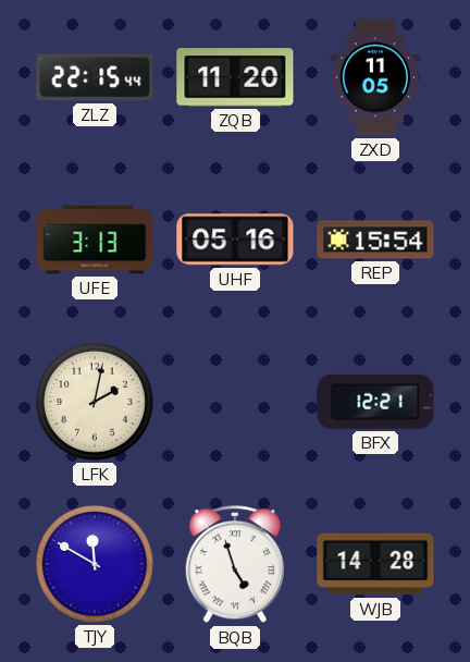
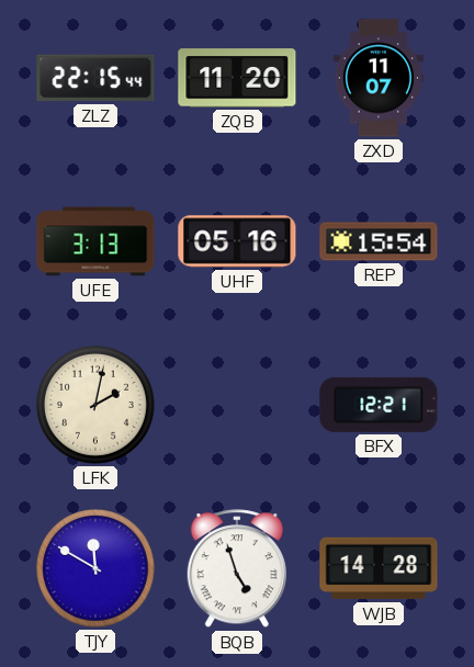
ZXD: 11:05 -> 11:07 (379, 78)
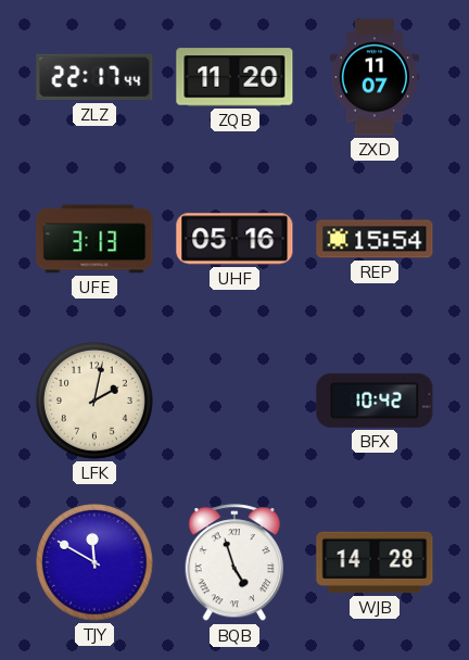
ZLZ: 22:15 -> 22:17 (94, 77)
BFX: 12:21 -> 10:42 (375, 401)
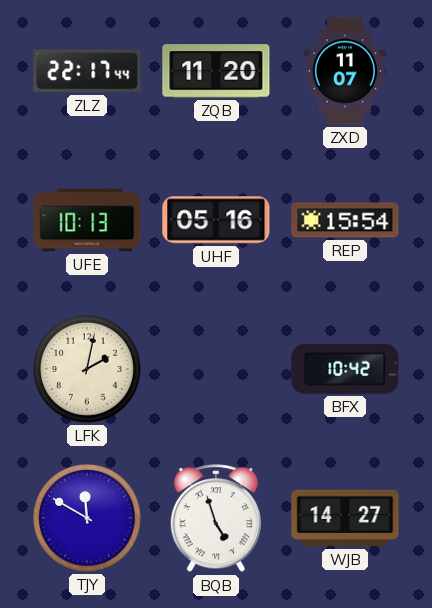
UFE: 3:13 -> 10:13 (87, 220)
WJB: 14:28 -> 14:27 (345, 518)
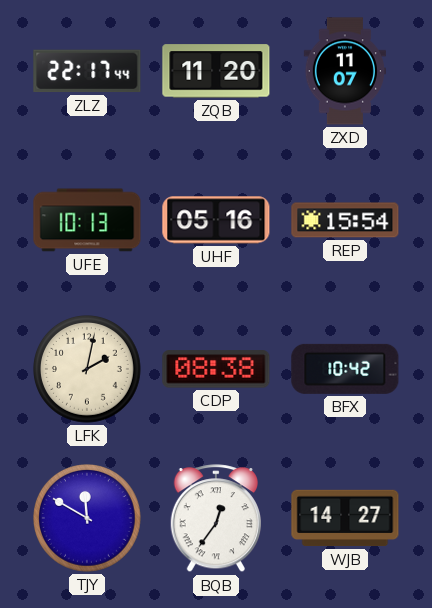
CDP: none -> 08:38 (216, 369)
BQB: 4:57 -> 12:36 (215, 519)
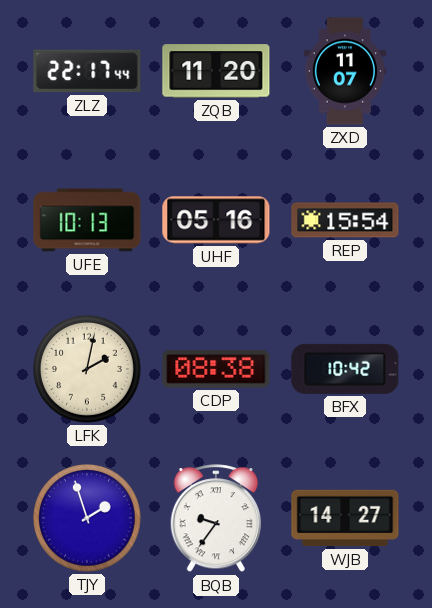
TJY: 11:50 -> 1:57 (88, 519)
BQB: 12:36 -> 9:36 (215, 519)
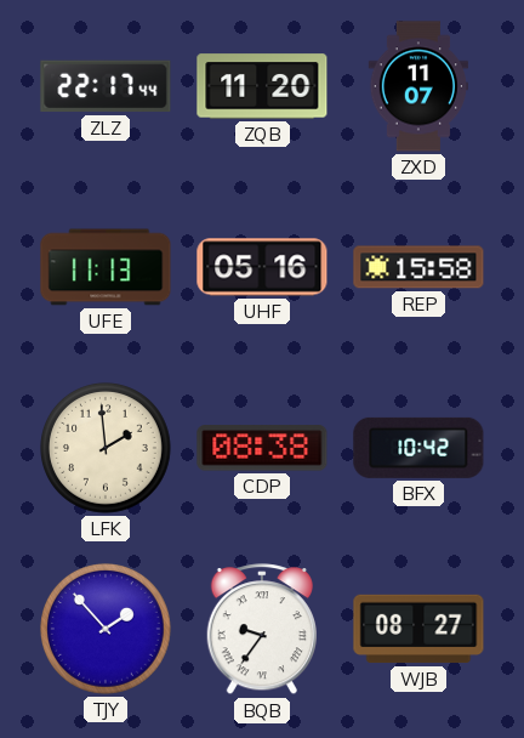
UFE: 10:13 -> 11:13 (106, 267)
REP: 15:54 -> 15:58 (418, 267)
LFK: 2:02 -> 1:59 (107, 449)
TJY: 1:57 -> 1:53 (107, 630)
WJB: 14:27 -> 08:27 (418, 629)
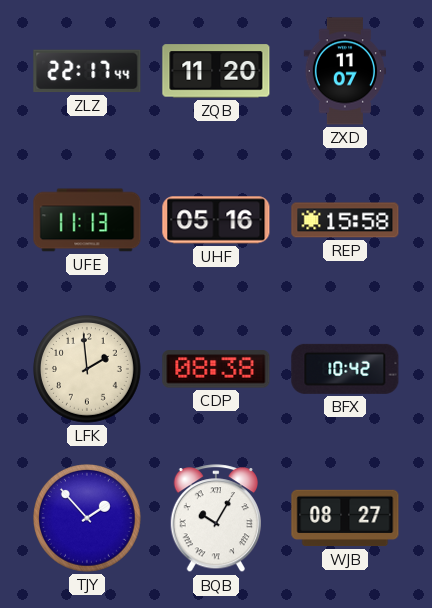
BQB: 9:36 -> 10:05 (215, 519)
